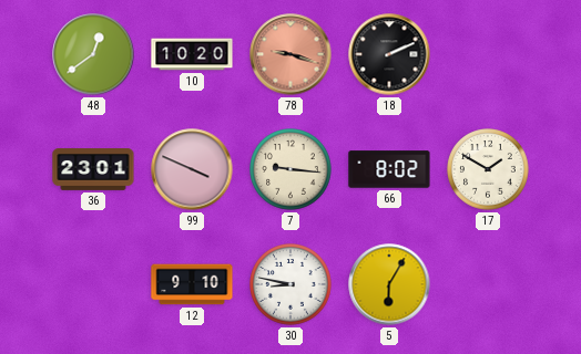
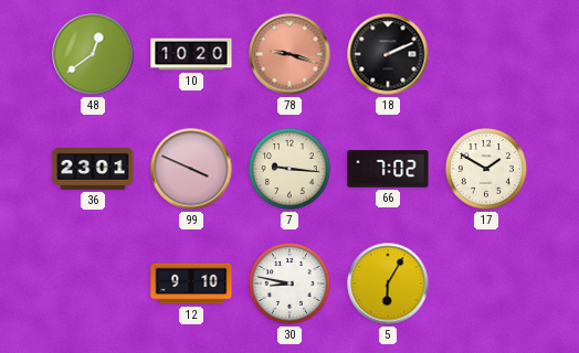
66: 8:02 -> 7:02 (388, 169)
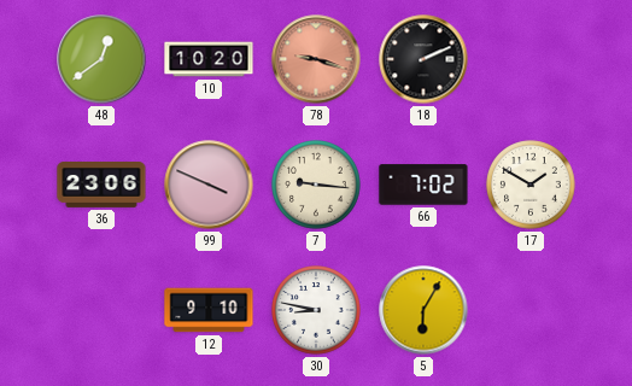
36: 23:01 -> 23:06 (101, 186)
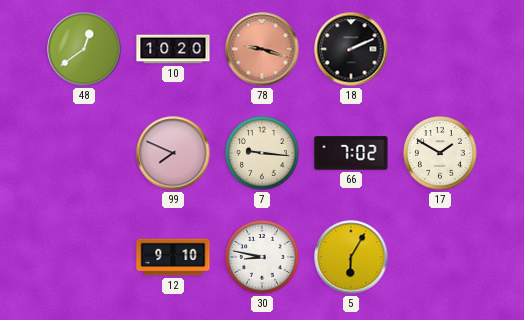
36: 23:06 -> none (101, 186)
99: 3:49 -> 7:49 (173, 153)
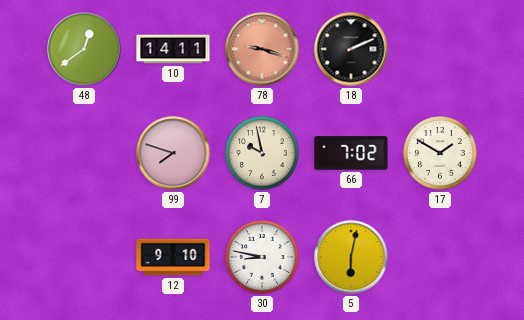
10: 10:20 -> 14:11 (173, 49)
99: 7:49 -> 7:48 (173, 153)
7: 9:16 -> 9:58 (262, 153)
5: 6:05 -> 6:02 (351, 257)
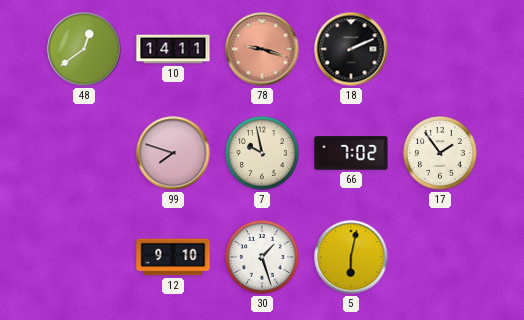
17: 1:50 -> 1:54 (440, 153)
30: 8:47 -> 1:27 (262, 257)
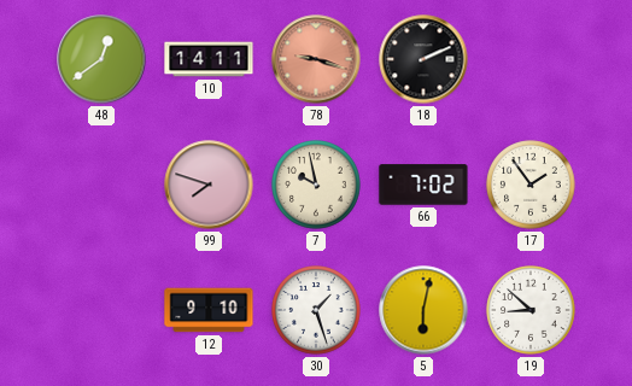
19: none -> 8:52 (531, 310)
